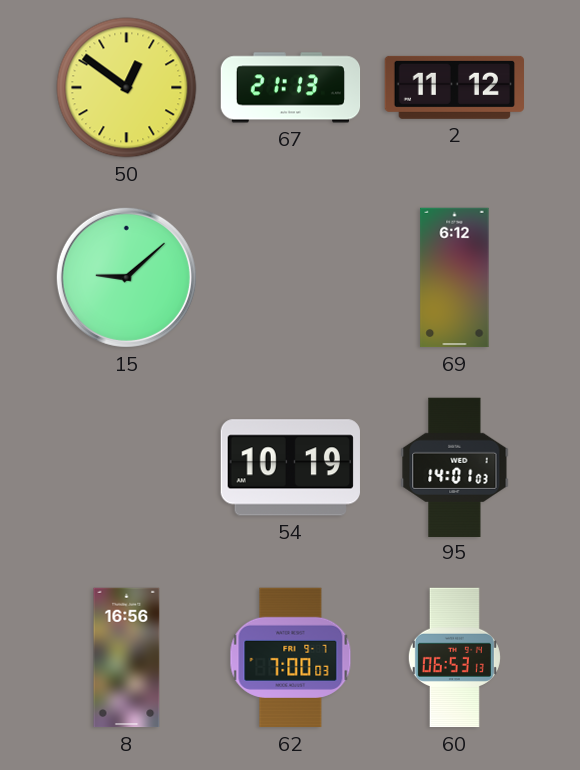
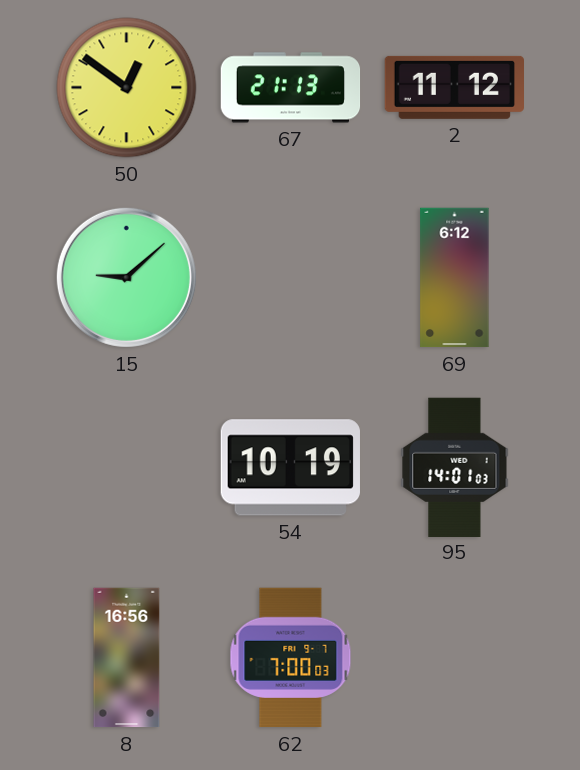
60: 06:53 -> none (454, 658)
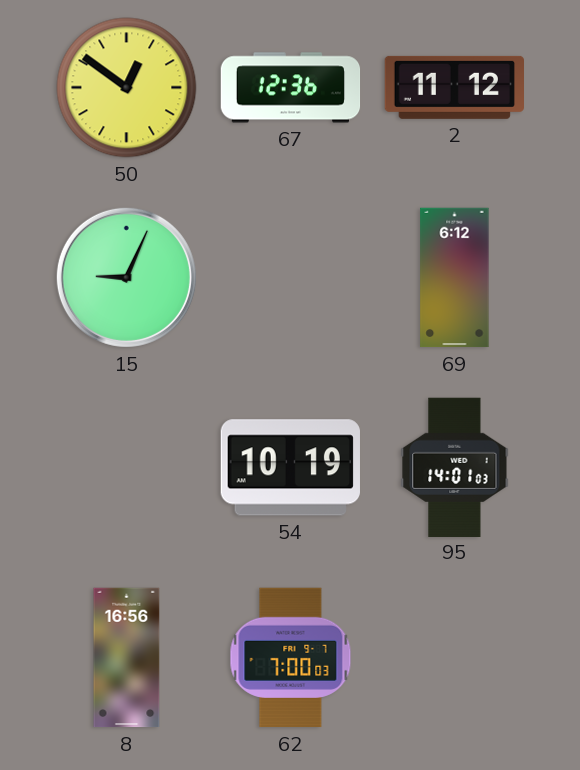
67: 21:13 -> 12:36 (291, 88)
15: 9:08 -> 9:04 (126, 277)
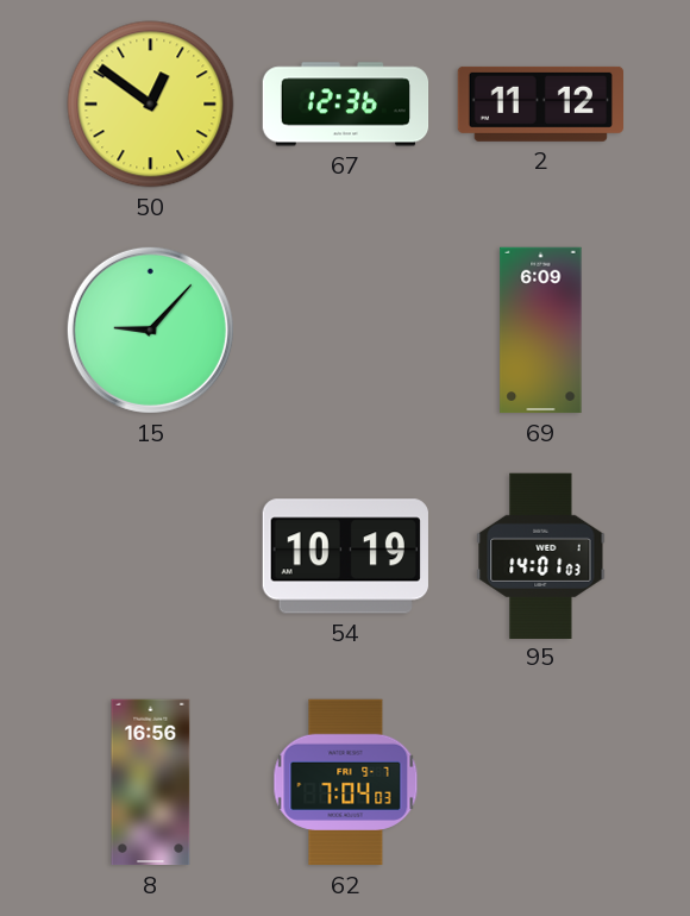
15: 9:04 -> 9:07 (150, 330)
69: 6:12 -> 6:09 (541, 331)
62: 7:00 -> 7:04 (346, 783)
